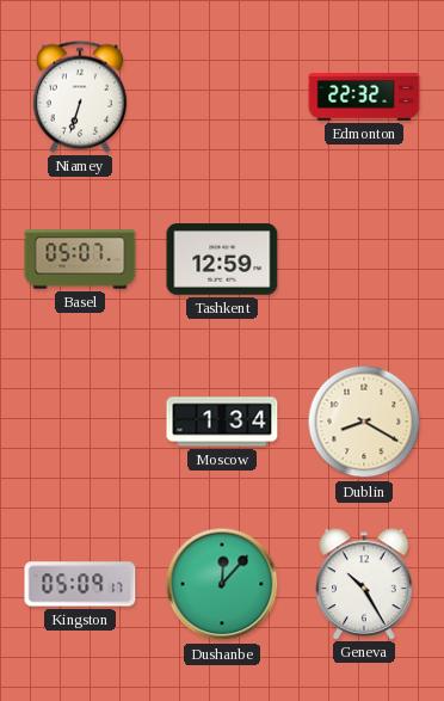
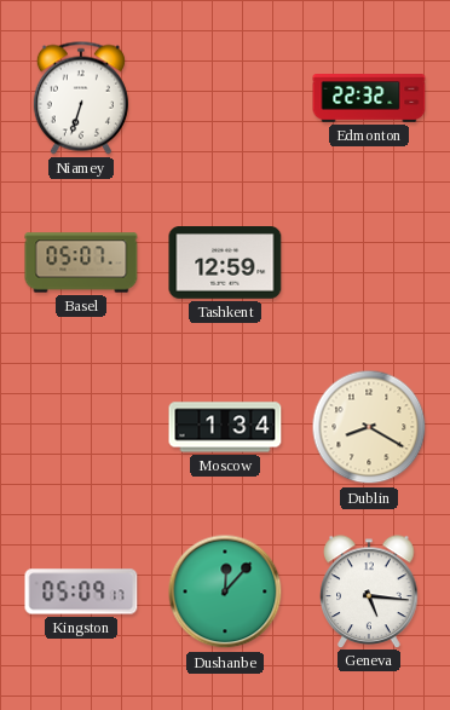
Geneva: 10:25 -> 5:16 (369, 591)
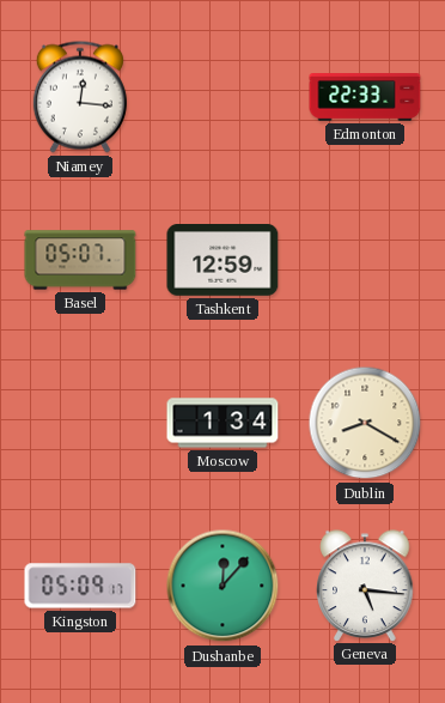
Niamey: 6:33 -> 12:16 (80, 97)
Edmonton: 22:32 -> 22:33 (365, 98)
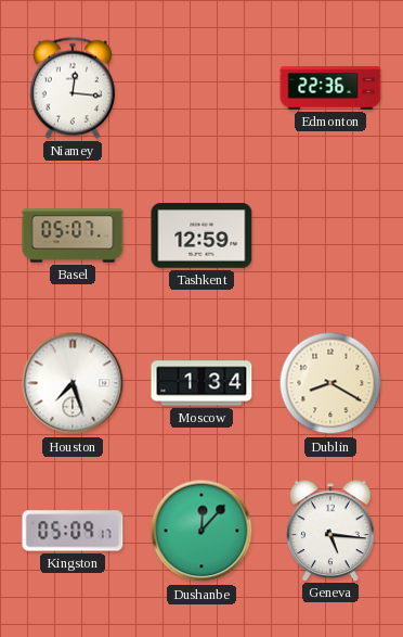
Edmonton: 22:33 -> 22:36 (330, 89)
Houston: none -> 7:27 (73, 383)
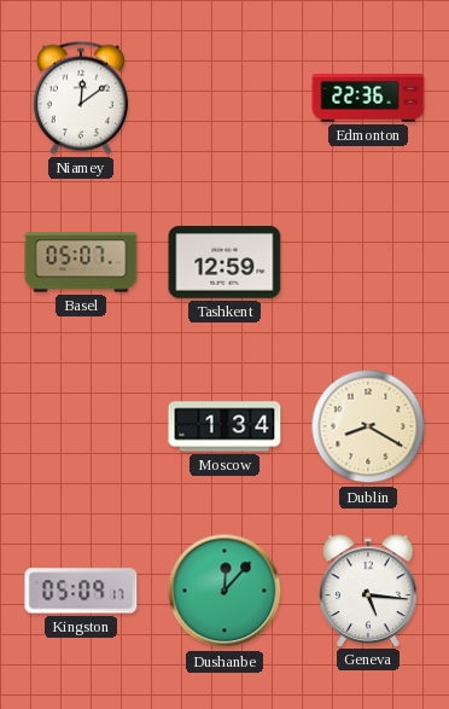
Niamey: 12:16 -> 12:09 (81, 98)
Houston: 7:27 -> none (73, 383)
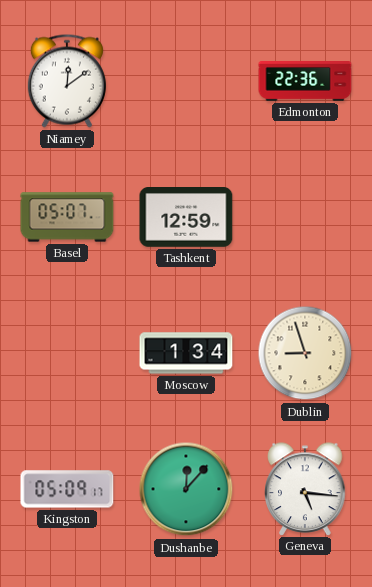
Dublin: 8:20 -> 8:57 (305, 353)
